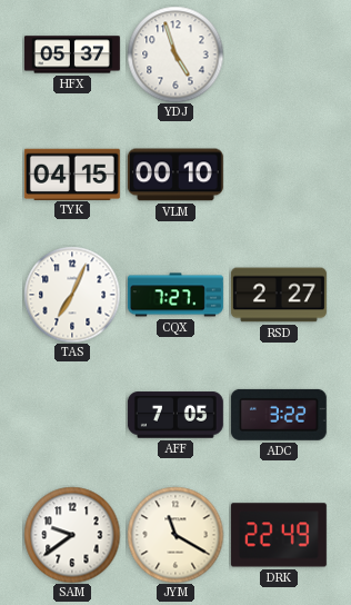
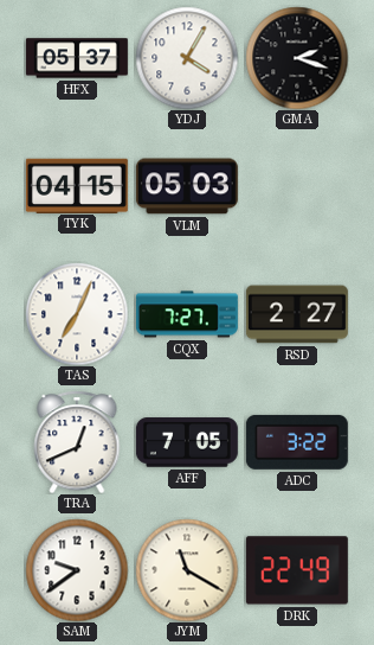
YDJ: 4:57 -> 4:05 (187, 58)
GMA: none -> 2:18 (297, 58)
VLM: 00:10 -> 05:03 (187, 186)
TRA: none -> 12:41 (77, 442)
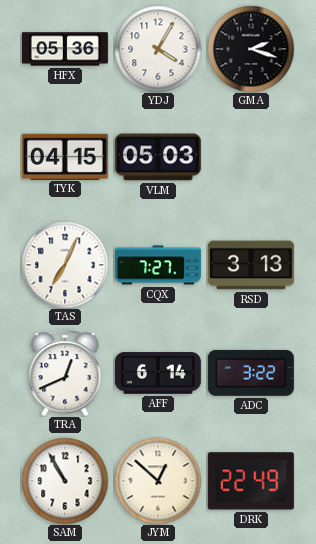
HFX: 05:37 -> 05:36 (65, 49)
RSD: 2:27 -> 3:13 (251, 265)
AFF: 7:05 -> 6:14 (158, 373)
SAM: 9:39 -> 10:55 (65, 481)
JYM: 11:20 -> 12:52 (158, 481)
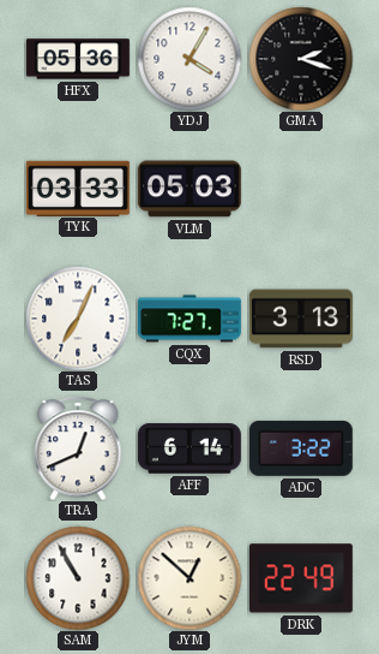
TYK: 04:15 -> 03:33 (78, 188)
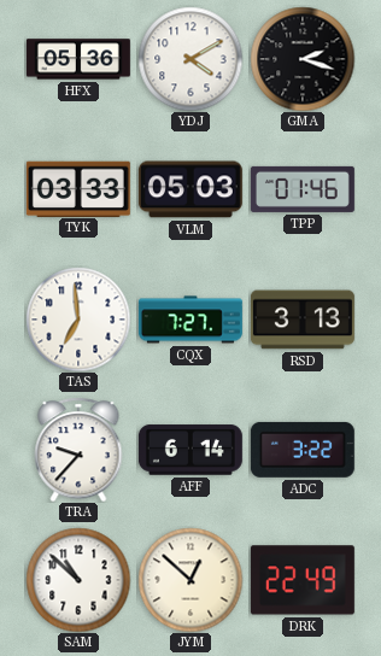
YDJ: 4:05 -> 4:10 (190, 59)
TPP: none -> 01:46 (303, 189)
TAS: 7:04 -> 6:59 (78, 320)
TRA: 12:41 -> 9:37 (78, 450)
SAM: 10:55 -> 10:52 (78, 580)
